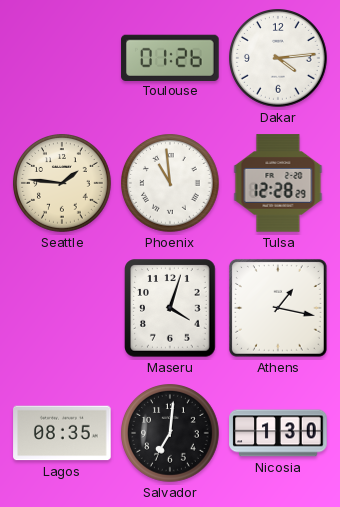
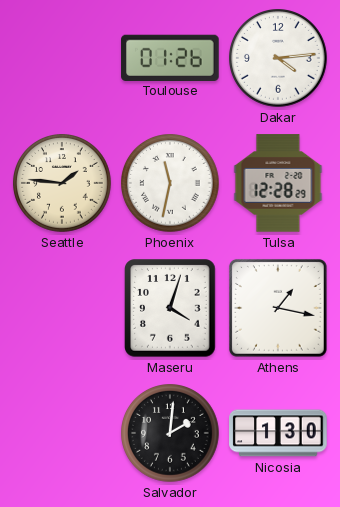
Phoenix: 10:59 -> 11:32 (171, 184)
Lagos: 08:35 -> none (62, 433)
Salvador: 7:01 -> 2:01 (171, 434)
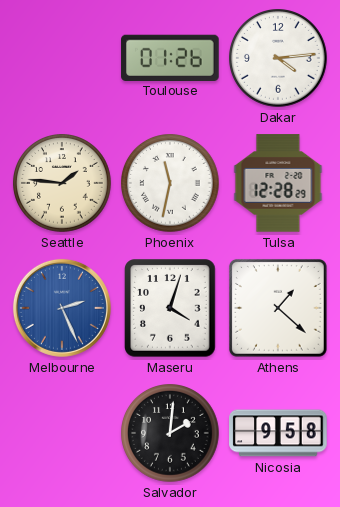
Melbourne: none -> 2:26 (62, 308)
Athens: 1:17 -> 1:22 (278, 308)
Nicosia: 1:30 -> 9:58 (278, 433)
